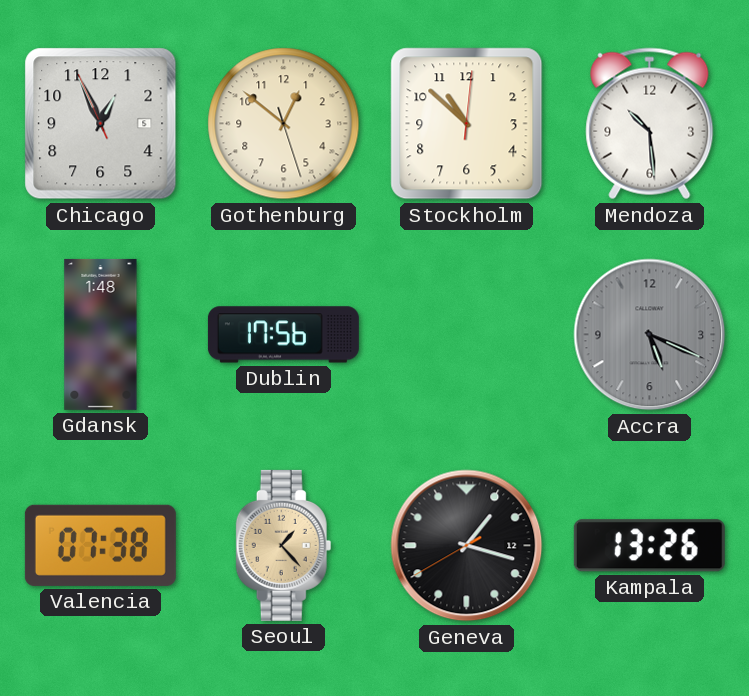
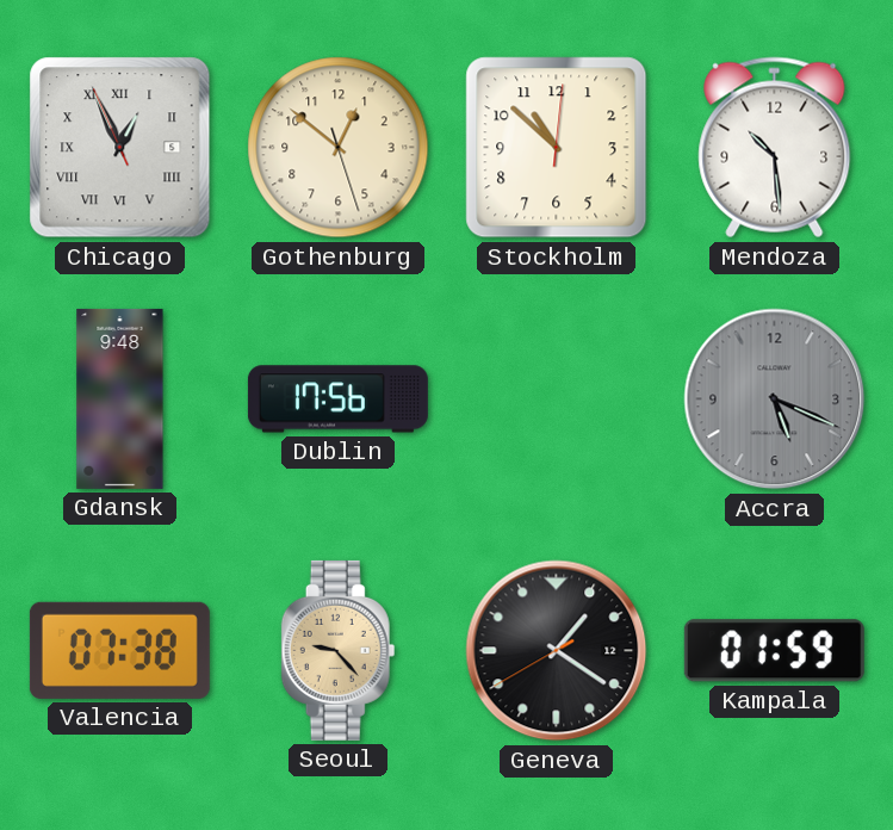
Chicago numerals: Arabic -> Roman (120, 148)
Gdansk: 1:48 -> 9:48 (120, 398)
Seoul: 1:23 -> 9:23 (339, 650)
Geneva: 1:17 -> 1:20 (557, 651)
Kampala: 13:26 -> 01:59 (774, 651)
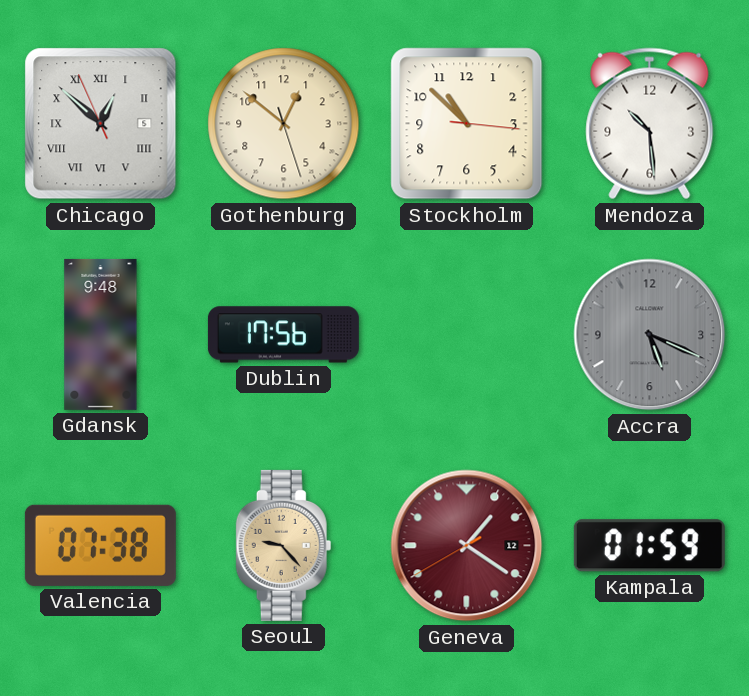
Chicago: 12:55 -> 12:51 (101, 124)
Stockholm: 10:52:01 -> 10:52:16 (467, 124)
Geneva dial: black -> burgundy (467, 546)
